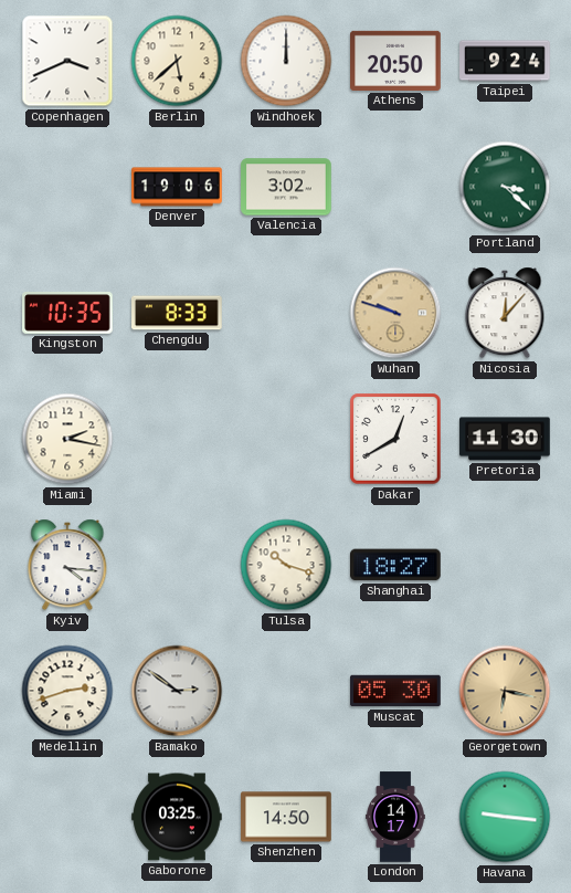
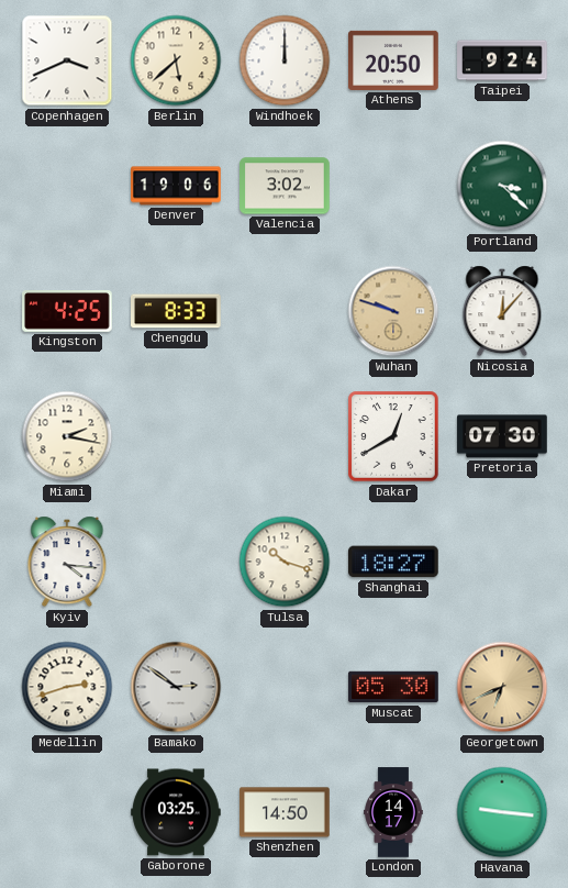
Kingston: 10:35 -> 4:25 (67, 312)
Pretoria: 11:30 -> 07:30 (502, 436)
Georgetown: 6:17 -> 6:41 (502, 687)
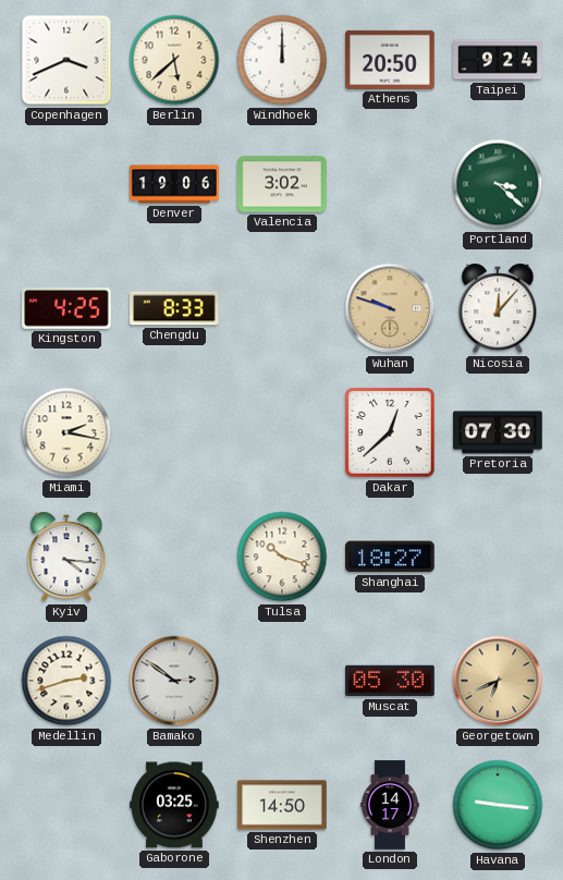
Dakar: 12:40 -> 12:38 (390, 432)
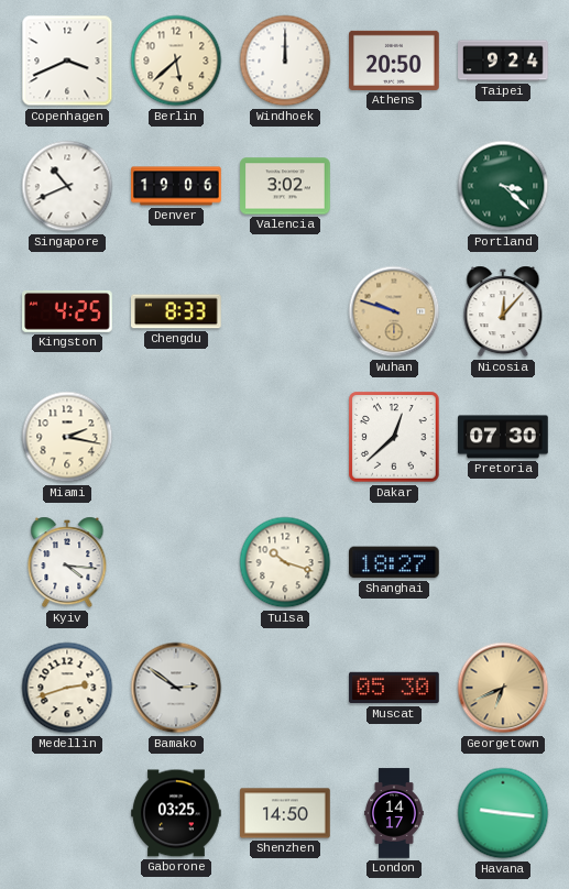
Singapore: none -> 10:41 (67, 186)
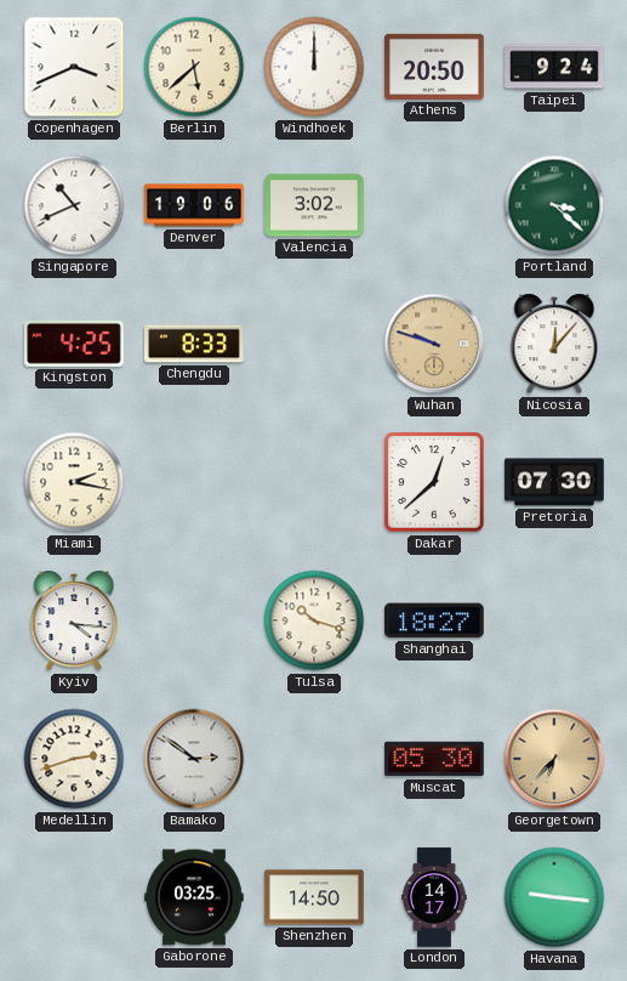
Georgetown: 6:41 -> 6:37 (554, 759)
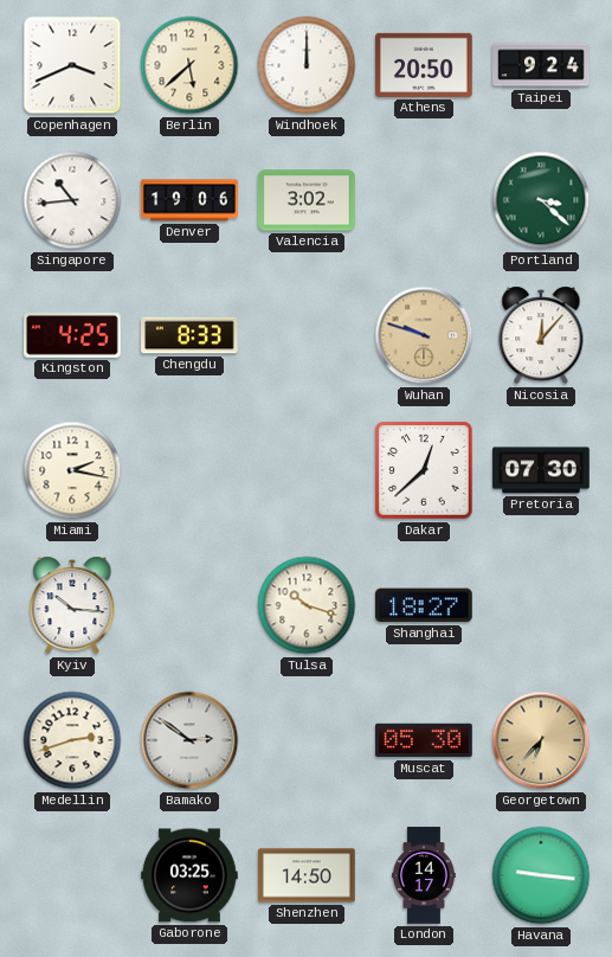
Singapore: 10:41 -> 10:44 (72, 200)
Kyiv: 4:16 -> 10:16 (72, 605)
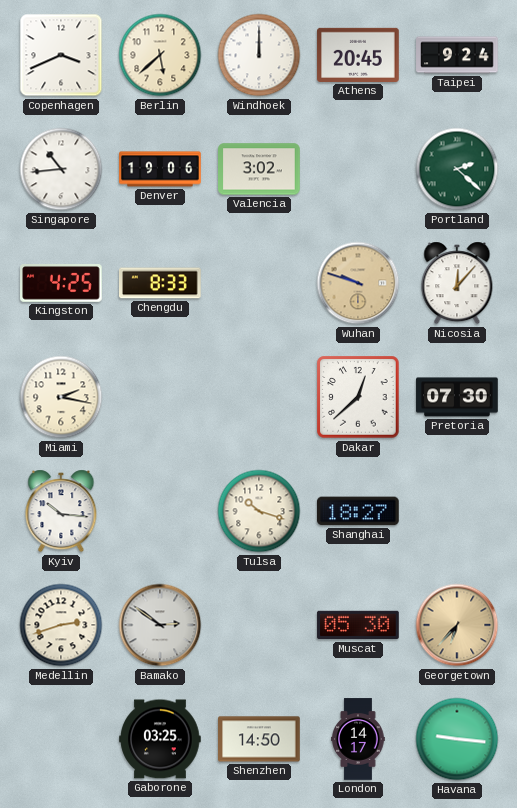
Athens: 20:50 -> 20:45 (358, 55)
Portland: 3:22 -> 2:22 (457, 169)
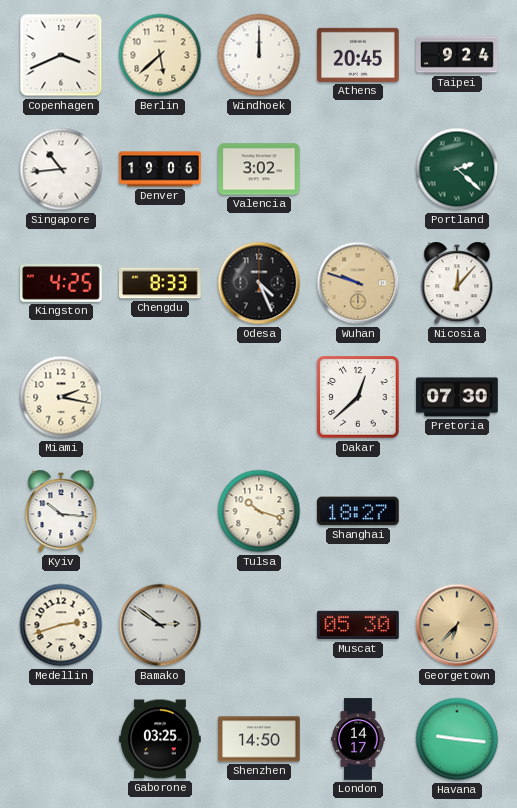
Odesa: none -> 4:26 (259, 283)
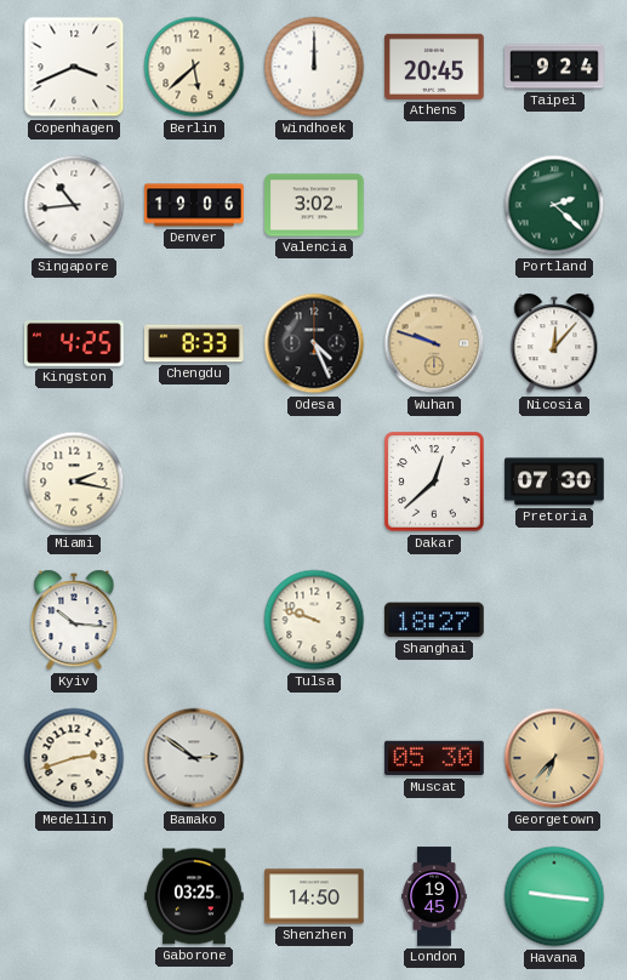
Tulsa: 10:18 -> 9:48 (314, 620)
London: 14:17 -> 19:45 (434, 896)
